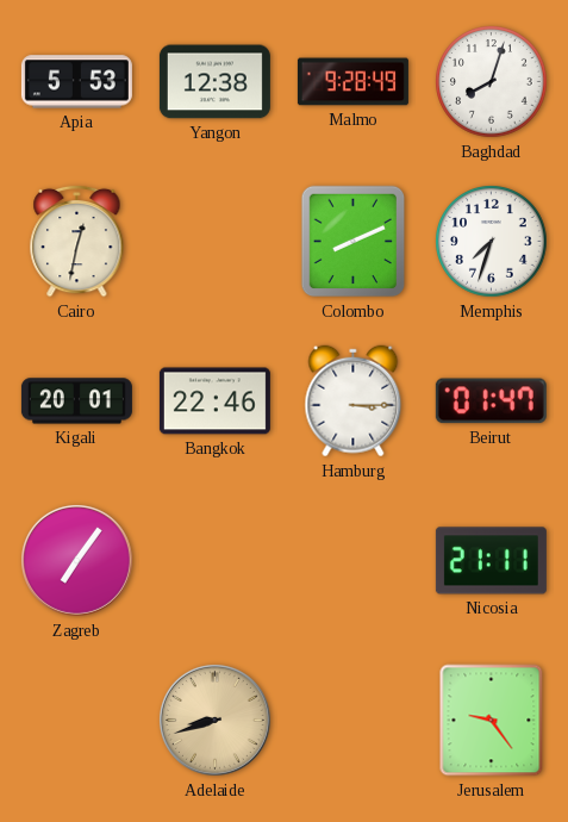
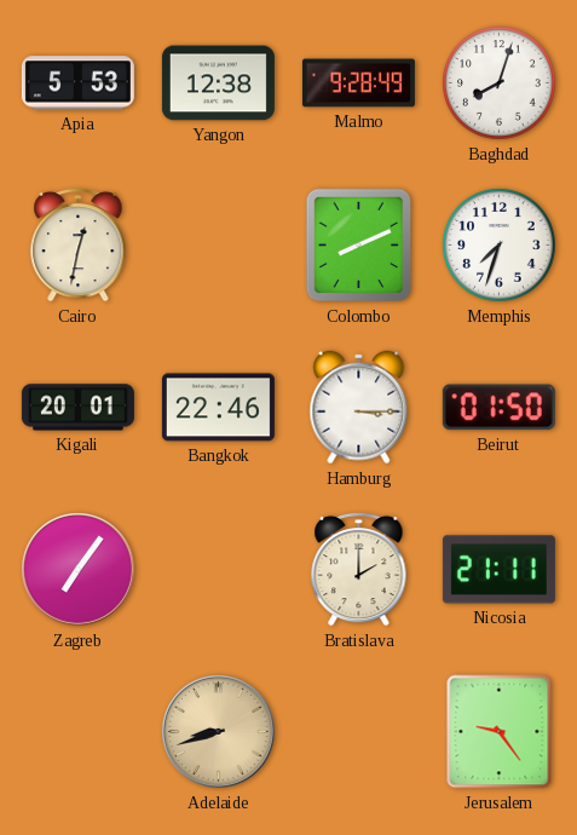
Beirut: 01:47 -> 01:50 (498, 408)
Bratislava: none -> 2:00 (359, 569)
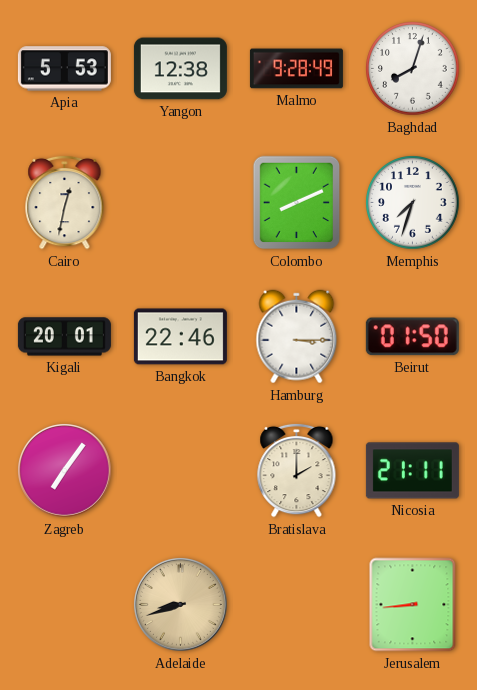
Jerusalem: 9:24 -> 8:44 (413, 605)
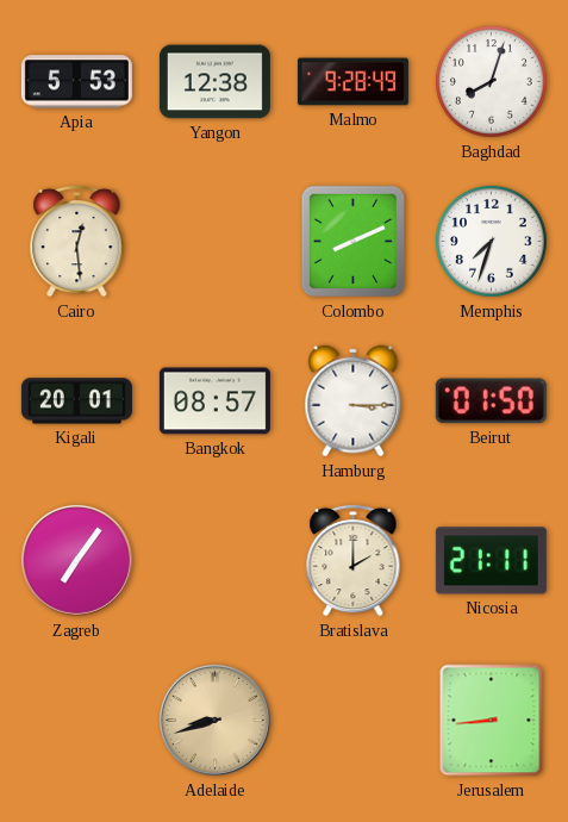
Cairo: 12:32 -> 12:29 (77, 241)
Bangkok: 22:46 -> 08:57 (214, 401)
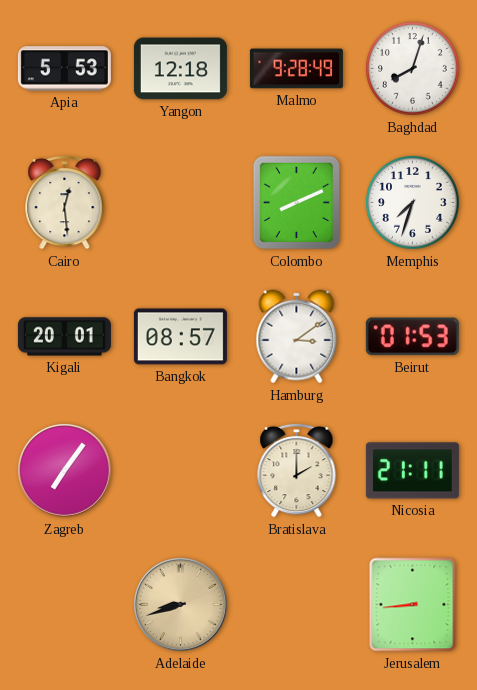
Yangon: 12:38 -> 12:18 (180, 69)
Hamburg: 3:15 -> 3:09 (297, 337)
Beirut: 01:50 -> 01:53 (412, 337)
